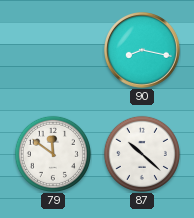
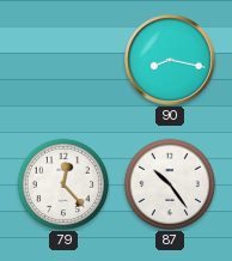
79: 11:51 -> 12:23 (63, 184)
87: 10:22 -> 10:24 (170, 184)
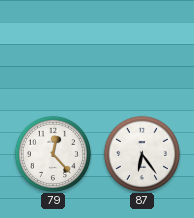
90: 8:17 -> none (171, 61)
87: 10:24 -> 6:24 (142, 154)
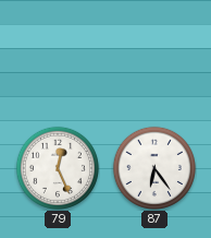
79: 12:23 -> 12:26 (58, 168)
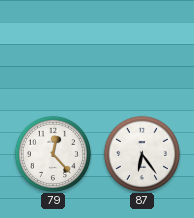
79: 12:26 -> 12:23 (53, 154)
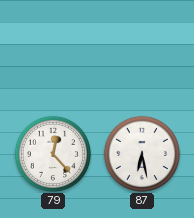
87: 6:24 -> 6:28 (142, 154)
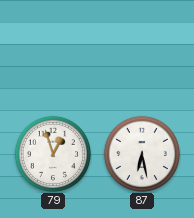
79: 12:23 -> 12:57 (53, 154)
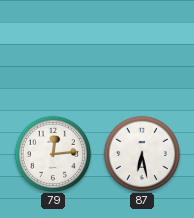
79: 12:57 -> 12:14 (53, 154)
